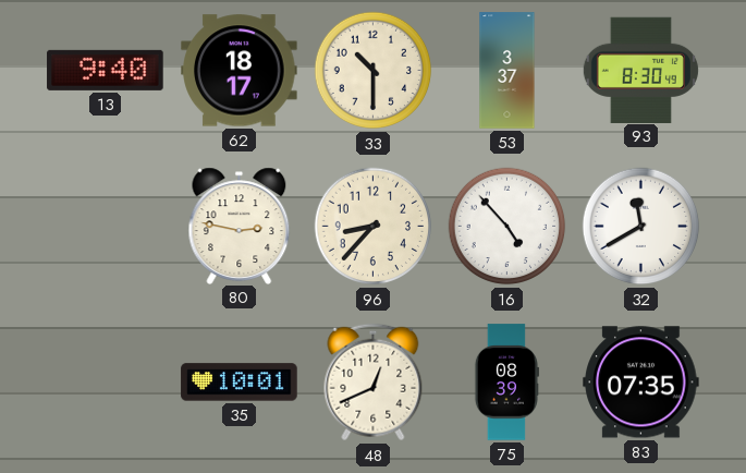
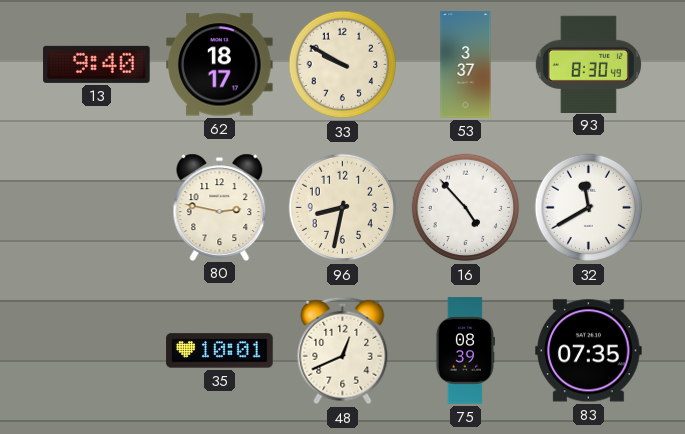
33: 10:30 -> 9:50 (343, 65)
96: 8:37 -> 8:32 (343, 208)
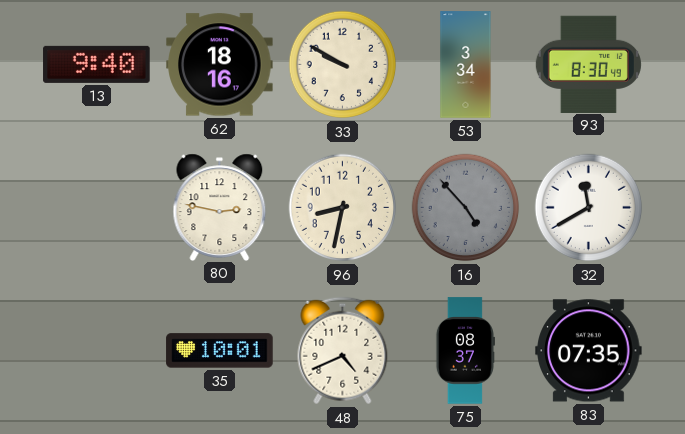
62: 18:17 -> 18:16 (220, 65)
53: 3:37 -> 3:34 (466, 65)
16 dial: white -> grey (466, 208)
48: 12:41 -> 4:41 (343, 351)
75: 08:39 -> 08:37 (465, 351)
